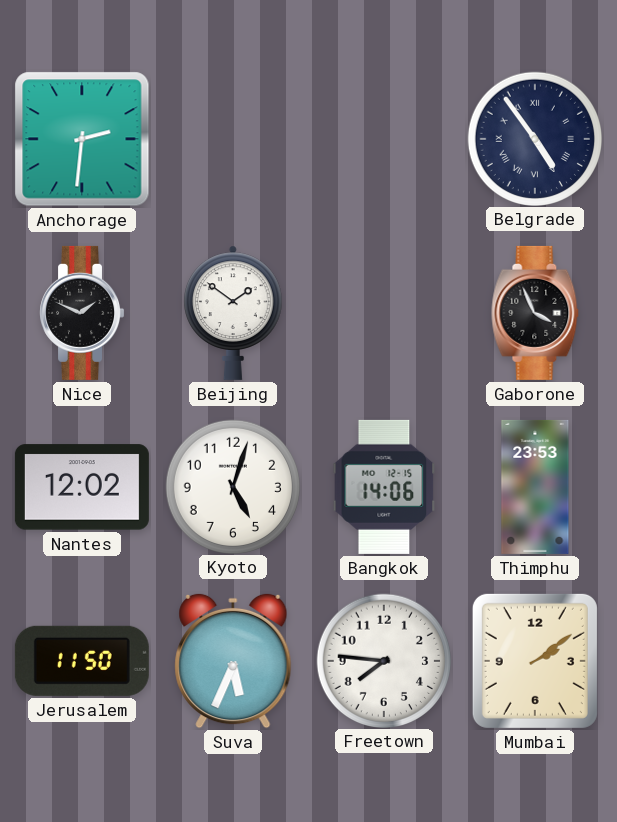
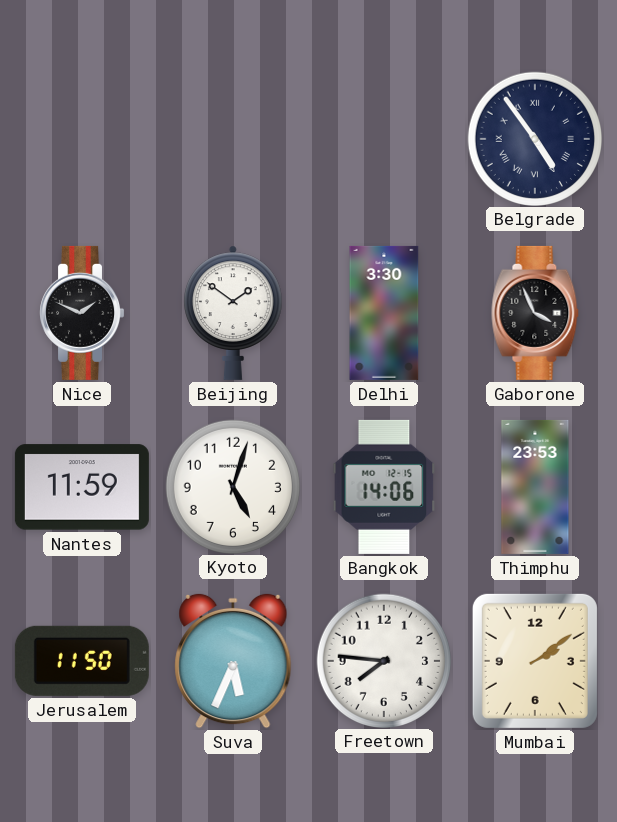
Anchorage: 2:31 -> none (82, 139)
Delhi: none -> 3:30 (384, 313)
Nantes: 12:02 -> 11:59 (82, 487)
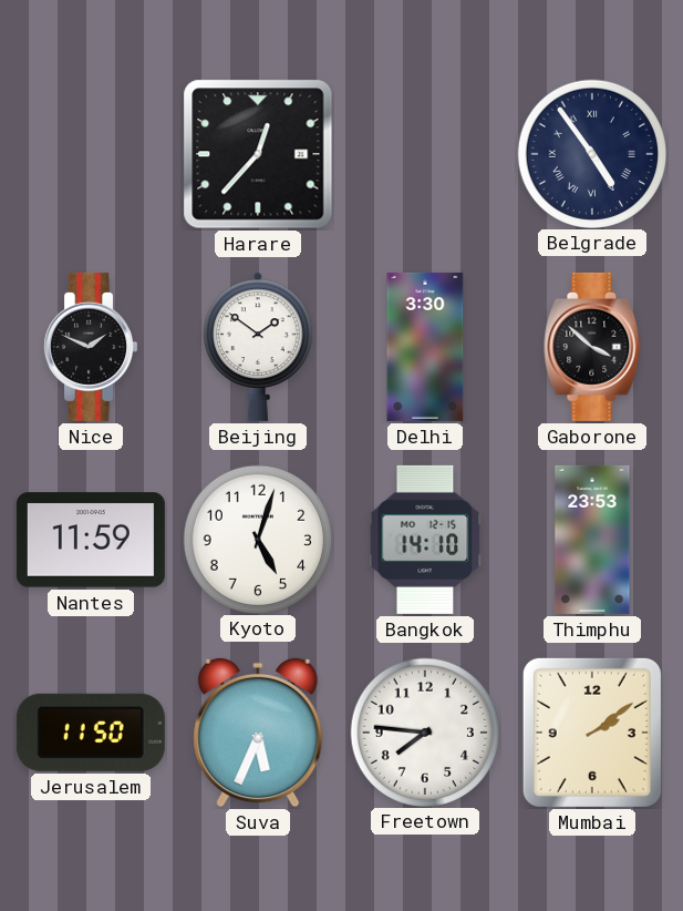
Harare: none -> 12:37 (258, 154)
Gaborone: 3:56 -> 3:52 (592, 347)
Bangkok: 14:06 -> 14:10 (425, 540)
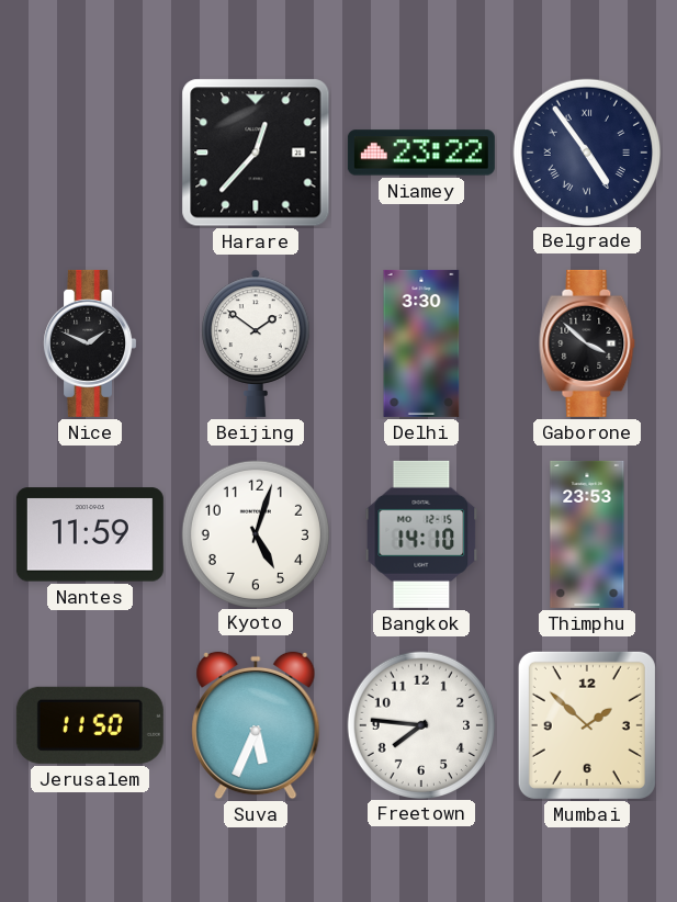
Niamey: none -> 23:22 (421, 153)
Mumbai: 2:09 -> 1:52 (587, 725)
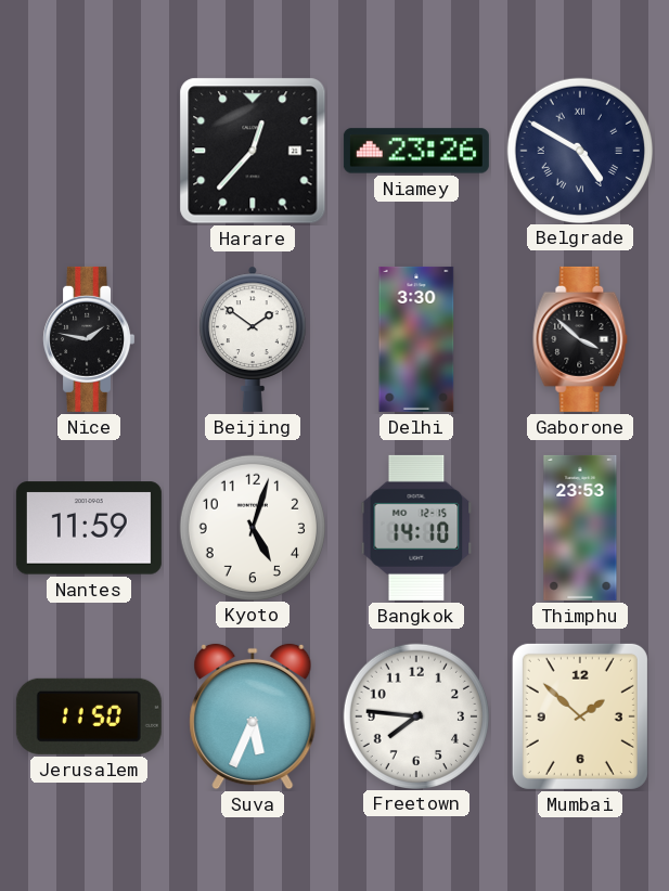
Niamey: 23:22 -> 23:26 (416, 151)
Belgrade: 4:54 -> 4:50 (579, 150)
Nice: 1:49 -> 1:47 (89, 339)
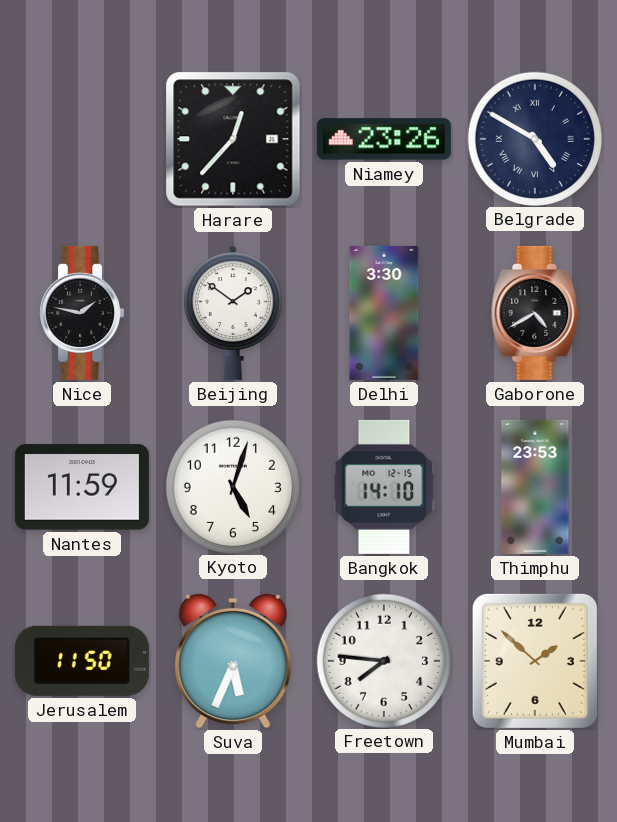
Gaborone: 3:52 -> 4:40 (535, 313)
